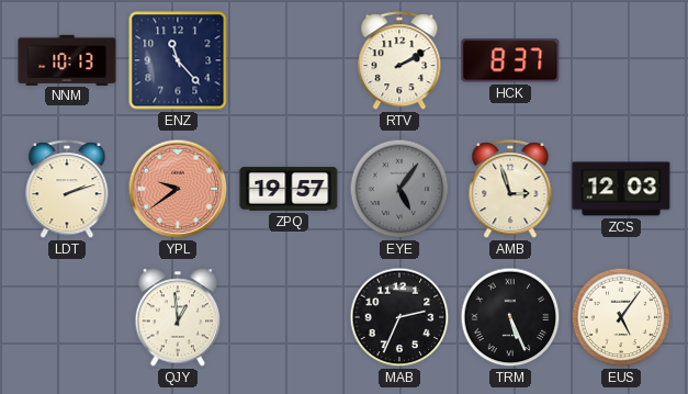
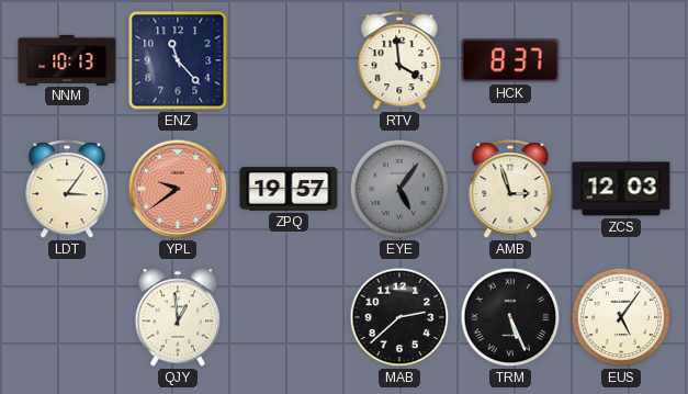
RTV: 2:10 -> 3:59 (399, 61)
LDT: 2:12 -> 3:06 (67, 190)
MAB: 2:34 -> 2:38 (399, 317)
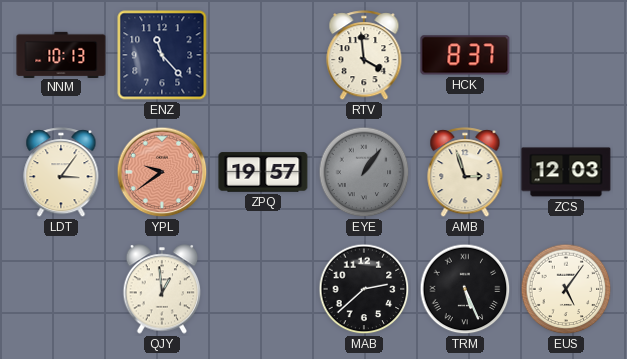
EYE: 5:06 -> 1:06 (364, 172)
